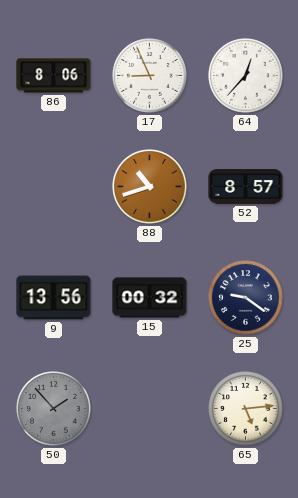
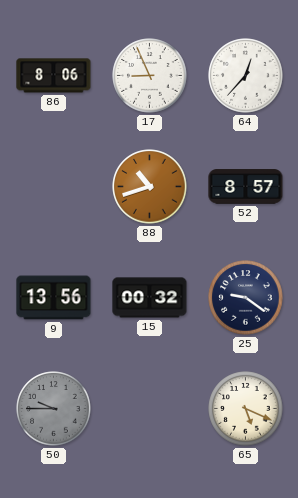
50: 1:53 -> 9:45 (54, 409)
65: 5:14 -> 5:19 (246, 409)
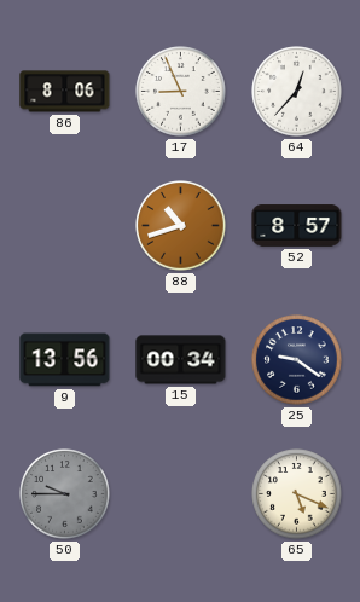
15: 00:32 -> 00:34 (181, 360)
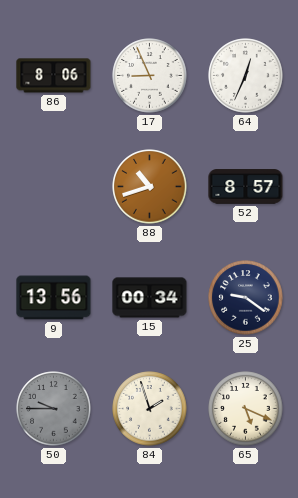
64: 12:37 -> 12:34 (246, 76)
84: none -> 1:57 (150, 409)
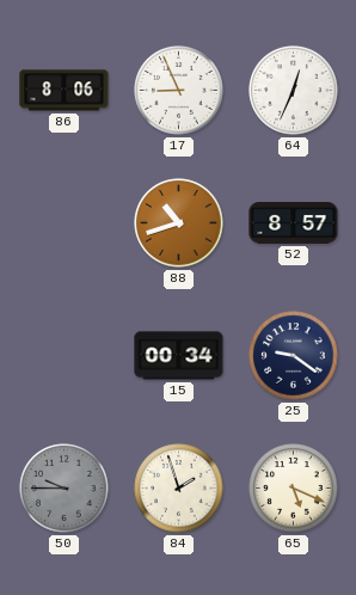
9: 13:56 -> none (54, 298)
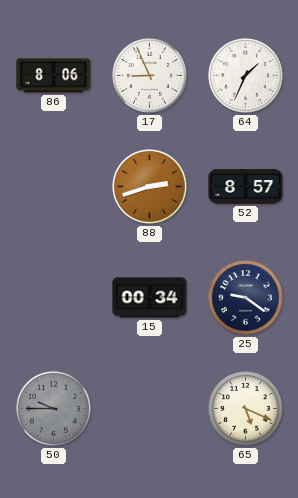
64: 12:34 -> 1:34 (246, 76)
88: 10:42 -> 2:42 (150, 187)
84: 1:57 -> none (179, 489)
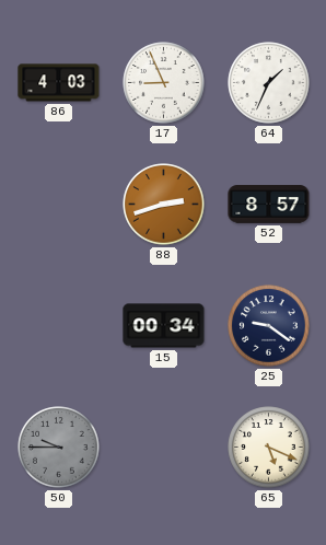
86: 8:06 -> 4:03 (59, 83)
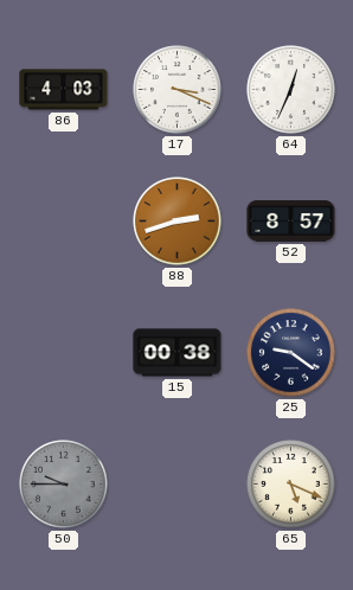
17: 8:56 -> 3:19 (178, 90)
64: 1:34 -> 12:34 (291, 90)
15: 00:34 -> 00:38 (178, 353)
